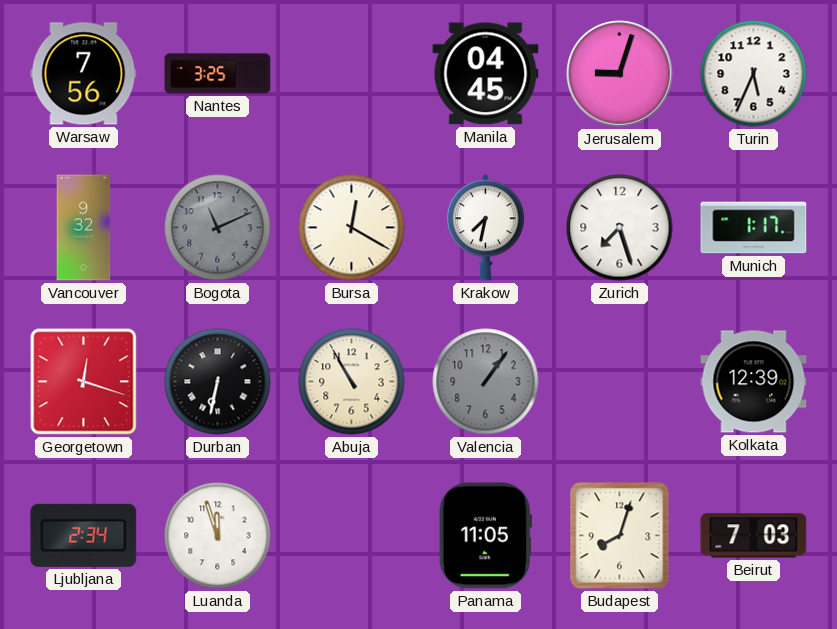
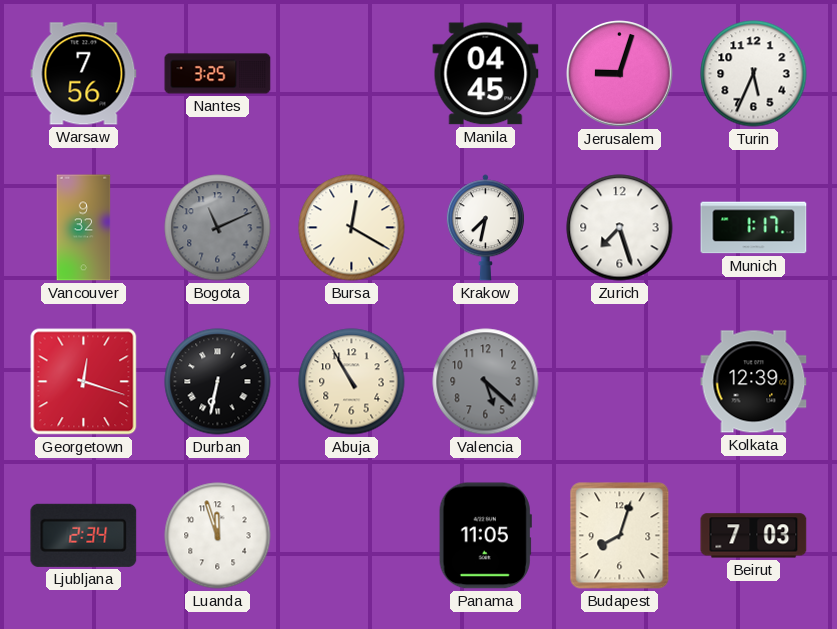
Valencia: 1:06 -> 5:22 (486, 382)
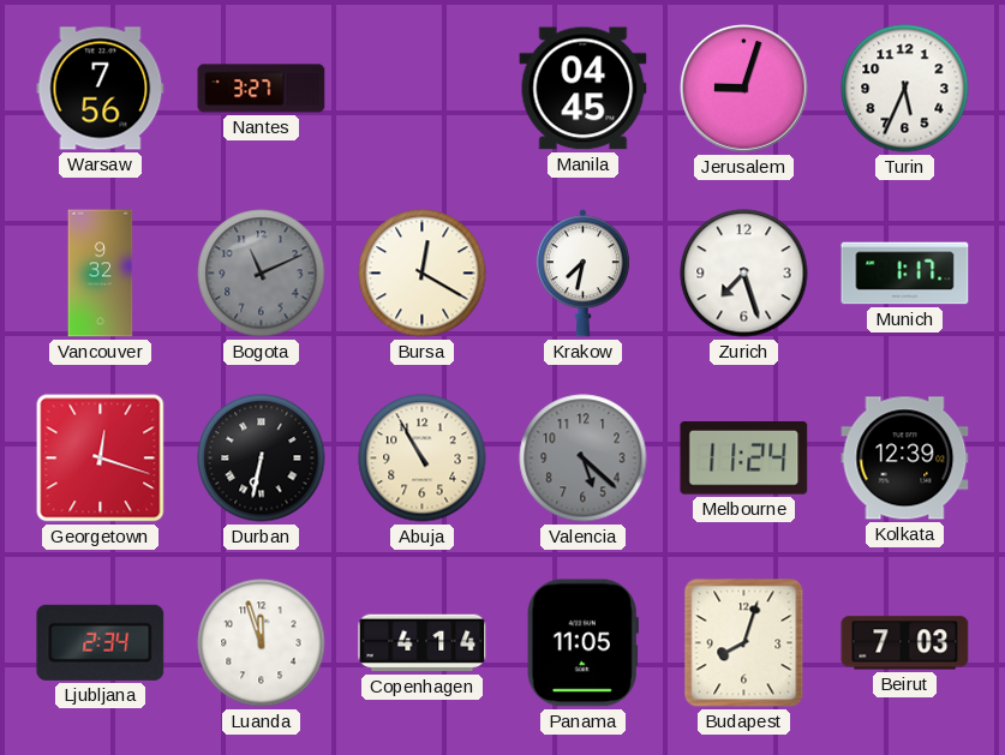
Nantes: 3:25 -> 3:27 (262, 89)
Melbourne: none -> 11:24 (744, 459)
Copenhagen: none -> 4:14 (423, 643)
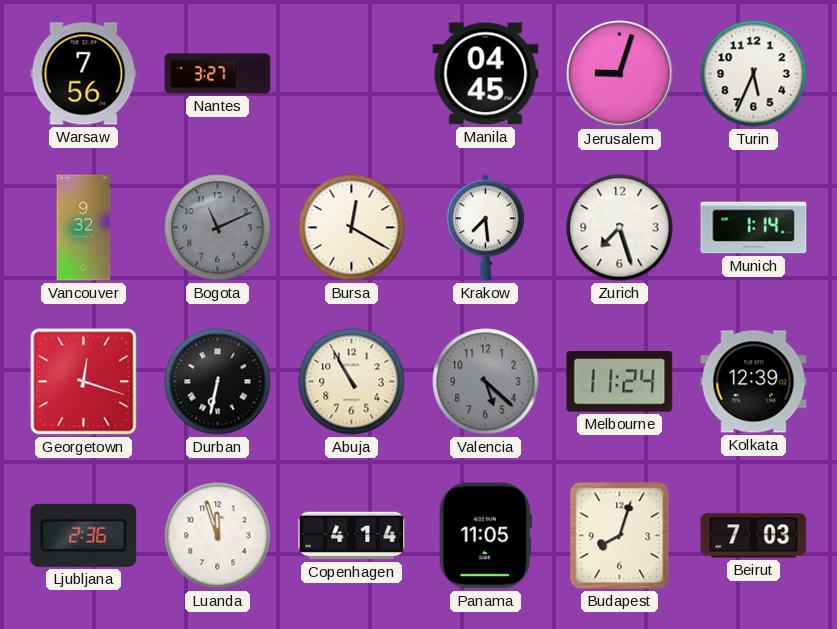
Krakow: 7:32 -> 7:29 (485, 228)
Munich: 1:17 -> 1:14 (754, 228)
Ljubljana: 2:34 -> 2:36 (84, 535)
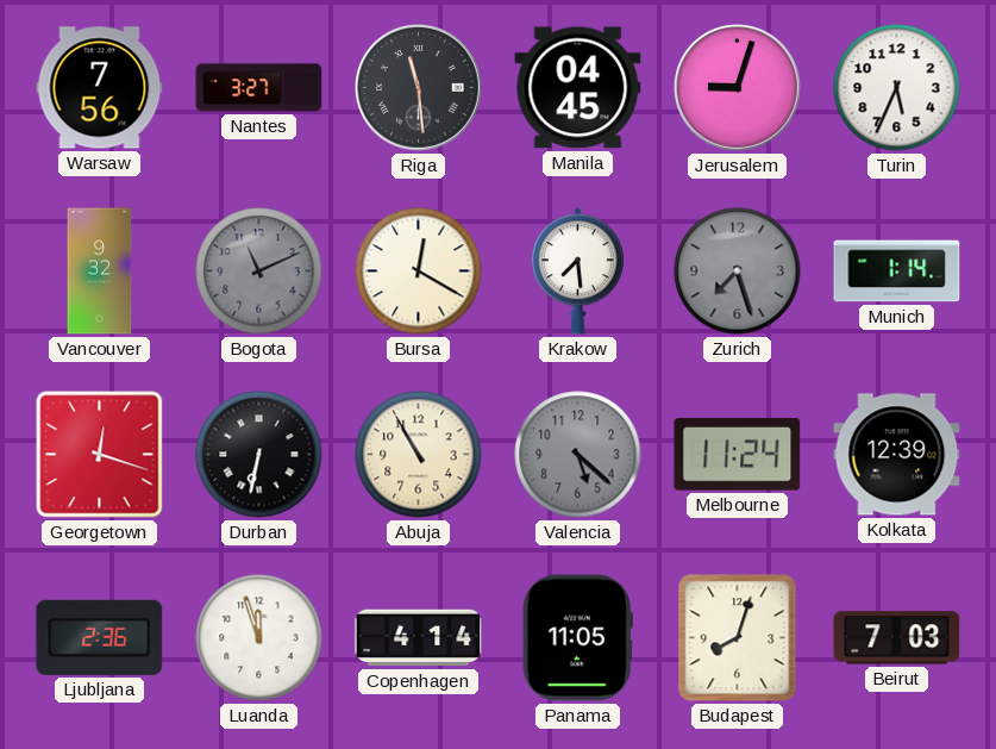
Riga: none -> 11:29 (419, 88)
Zurich dial: white -> grey (738, 271)
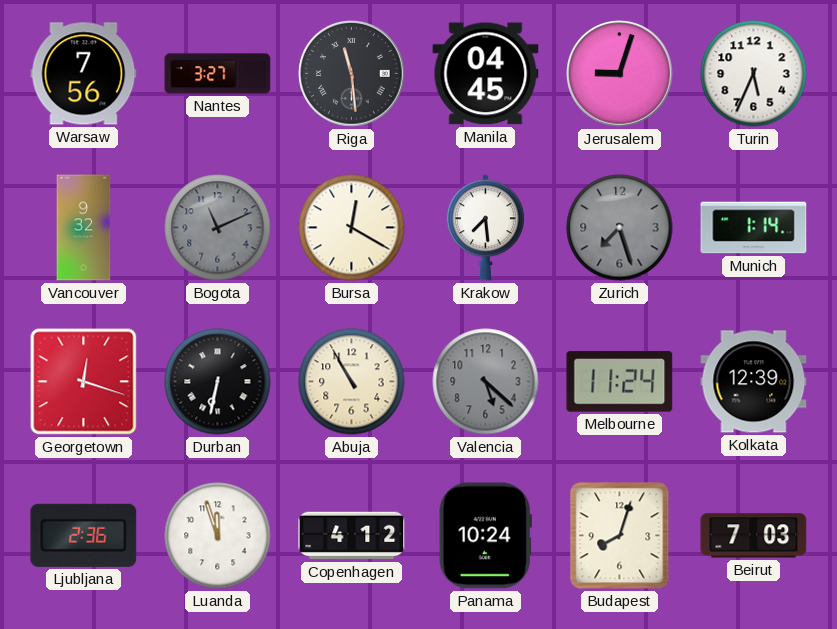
Copenhagen: 4:14 -> 4:12 (352, 536)
Panama: 11:05 -> 10:24 (485, 536)
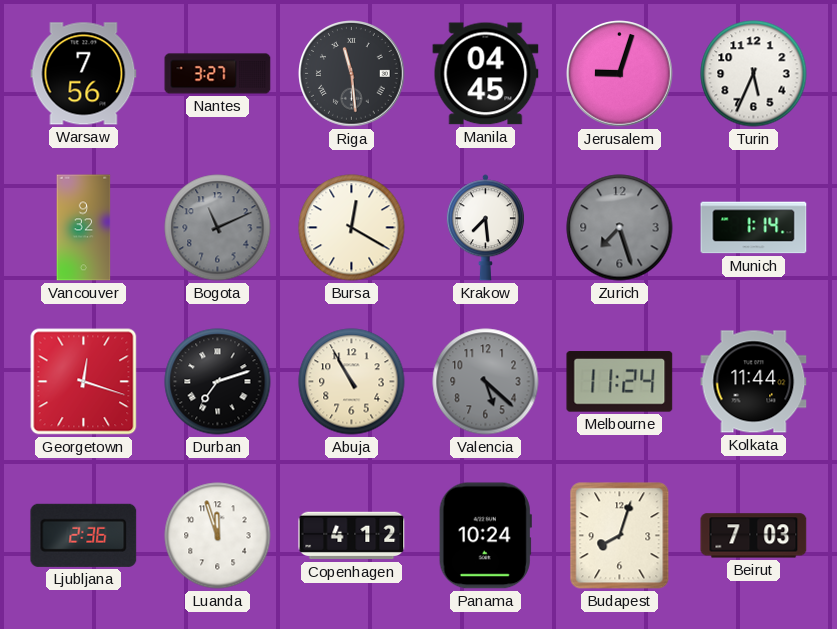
Durban: 6:32 -> 7:12 (218, 382)
Kolkata: 12:39 -> 11:44 (754, 382)
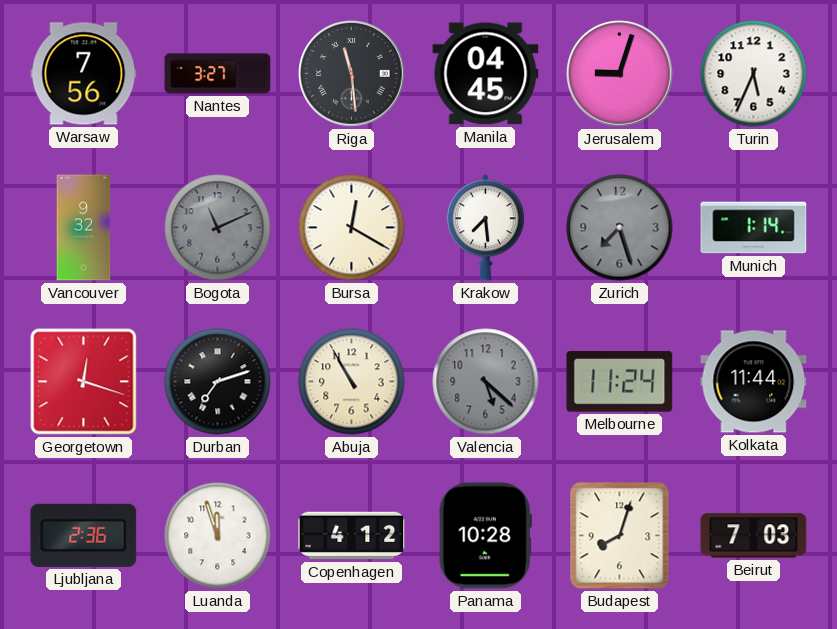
Panama: 10:24 -> 10:28 (485, 536)
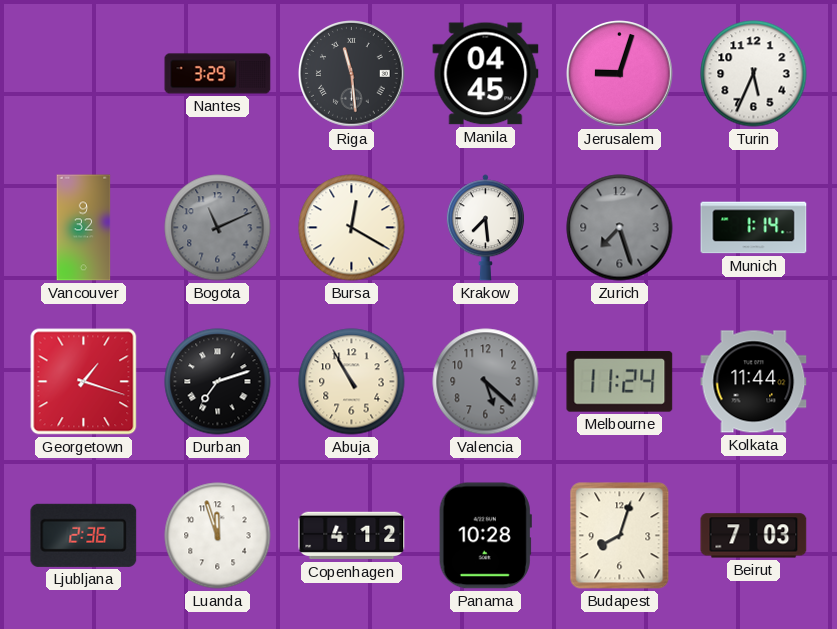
Warsaw: 7:56 -> none (84, 74)
Nantes: 3:27 -> 3:29 (218, 74)
Georgetown: 12:18 -> 1:18 (84, 382)
